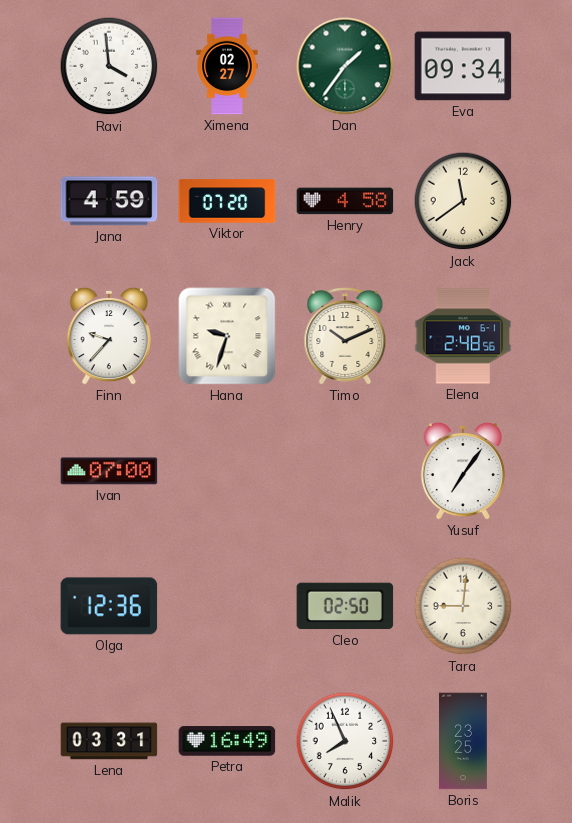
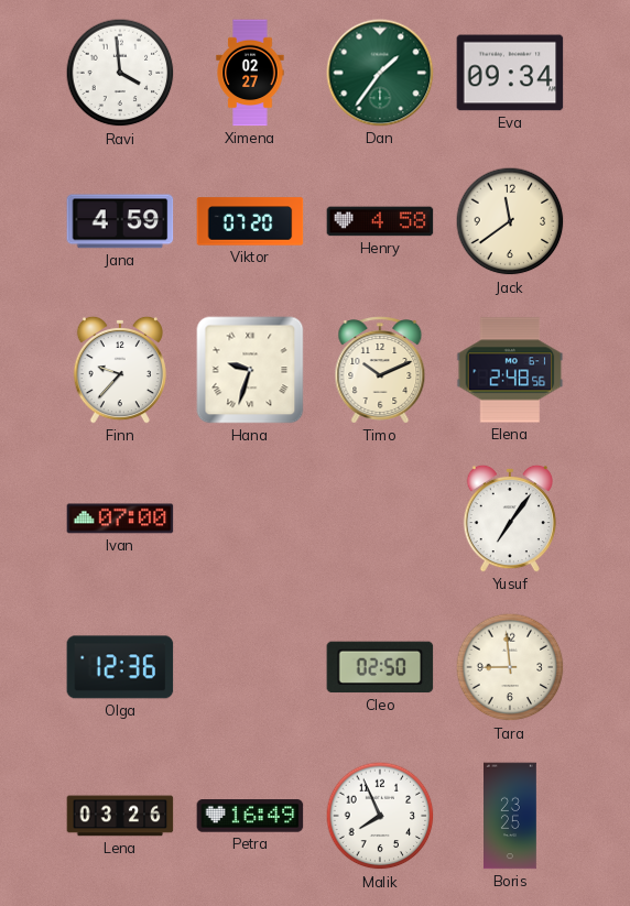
Tara: 9:01 -> 8:59 (510, 667)
Lena: 03:31 -> 03:26 (120, 816)
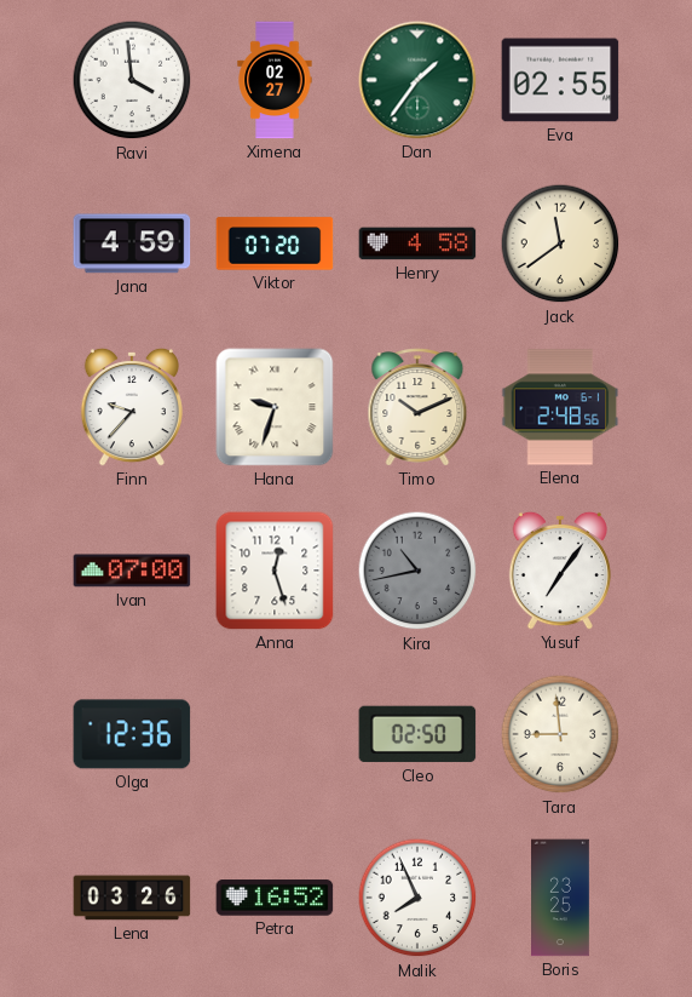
Eva: 09:34 -> 02:55 (560, 80)
Anna: none -> 12:27 (275, 571)
Kira: none -> 10:43 (417, 571)
Petra: 16:49 -> 16:52 (275, 898)
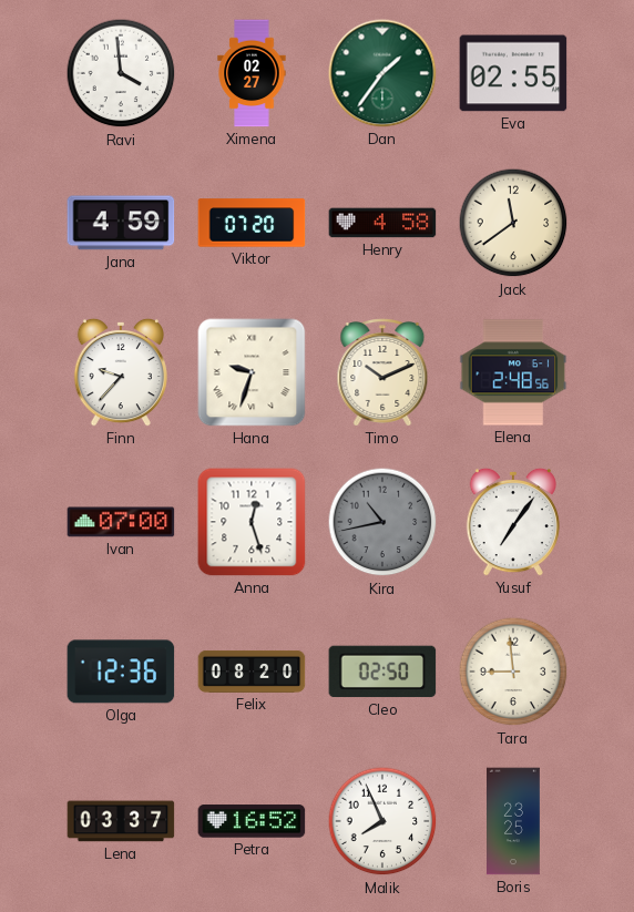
Felix: none -> 08:20 (252, 672)
Lena: 03:26 -> 03:37 (121, 821)
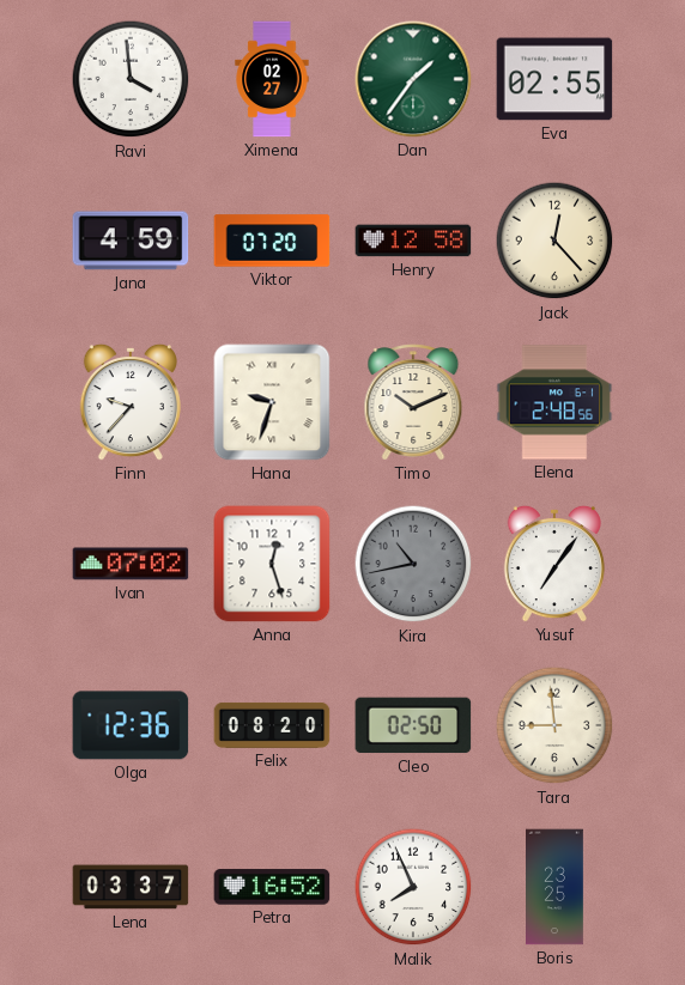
Henry: 4:58 -> 12:58 (413, 241)
Jack: 11:39 -> 12:23 (554, 241)
Ivan: 07:00 -> 07:02 (131, 564)
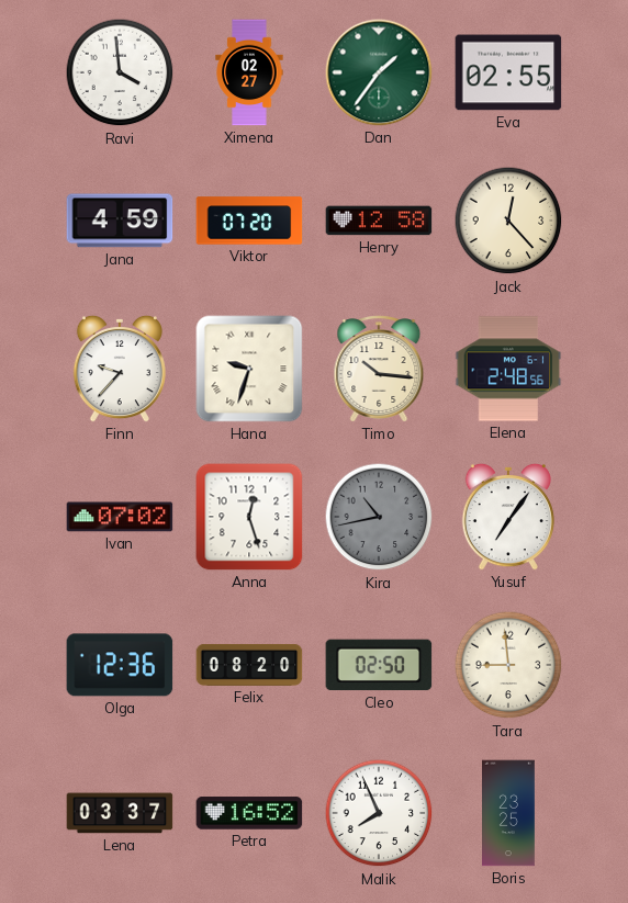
Timo: 10:11 -> 10:16 (379, 369)
